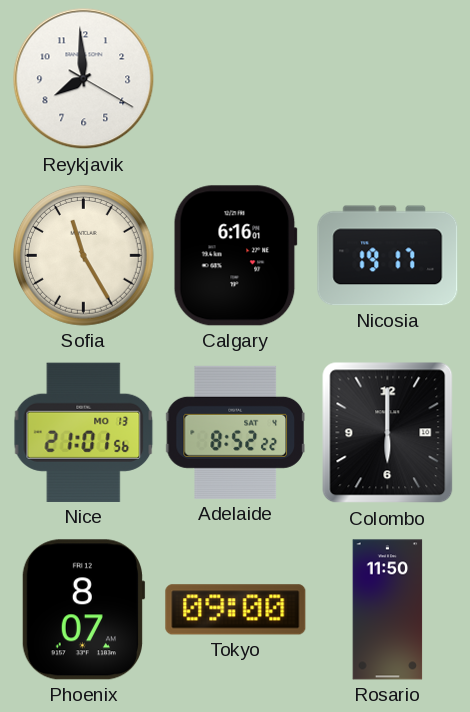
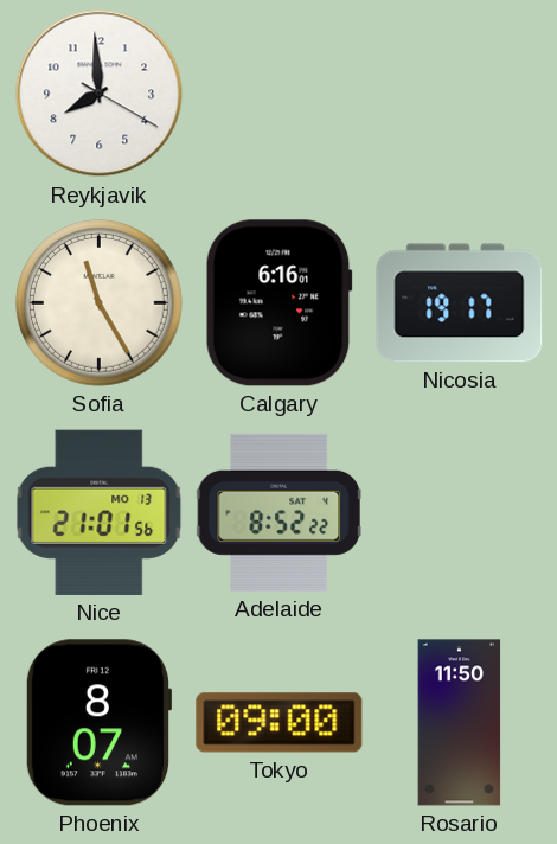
Colombo: 6:00 -> none (388, 433)
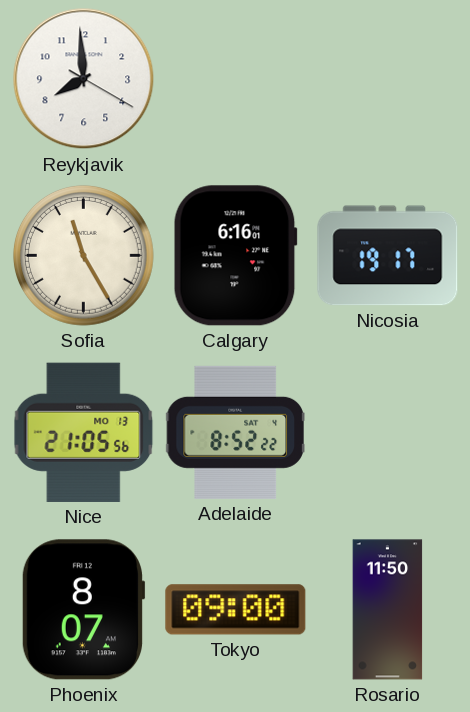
Nice: 21:01 -> 21:05 (84, 432)
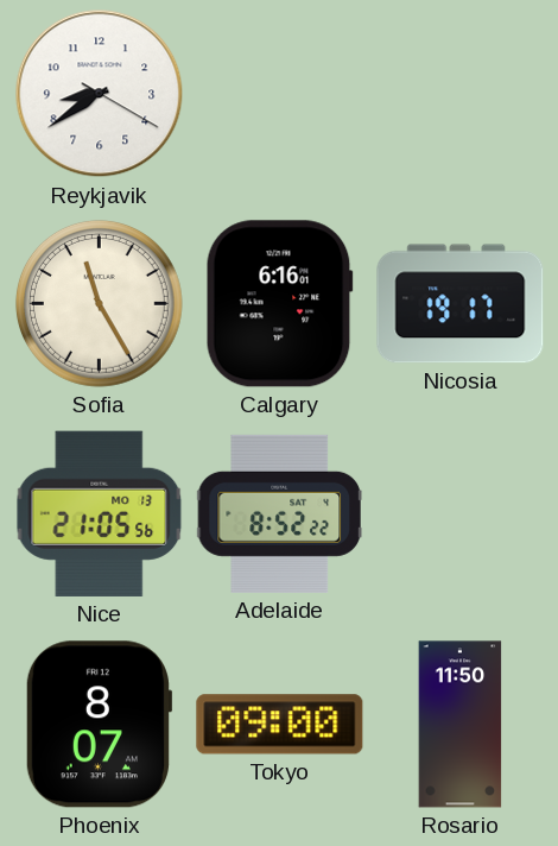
Reykjavik: 7:59 -> 8:39 (100, 94)
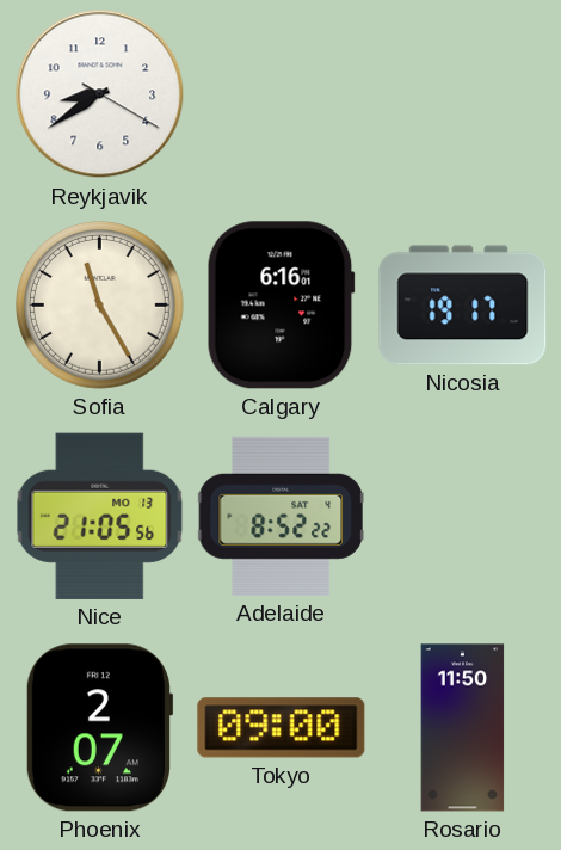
Phoenix: 8:07 -> 2:07 (99, 728)
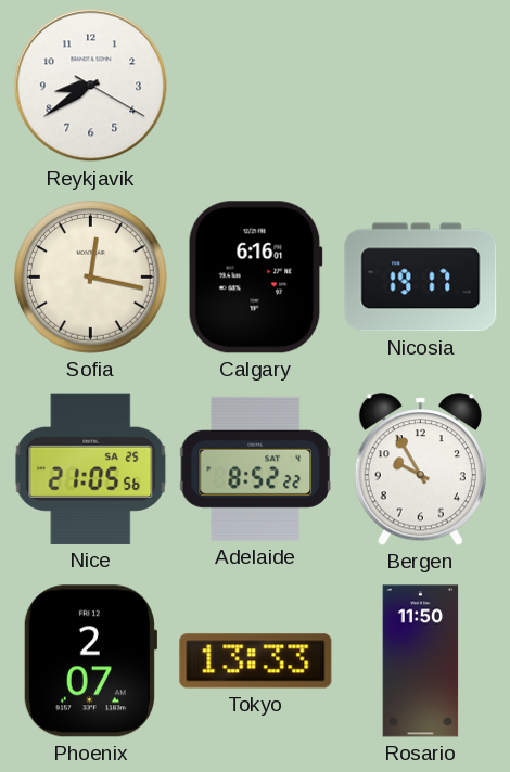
Sofia: 11:25 -> 12:17 (90, 276)
Nice date: MO 13 -> SA 25 (91, 468)
Bergen: none -> 9:55 (420, 469)
Tokyo: 09:00 -> 13:33 (256, 661)
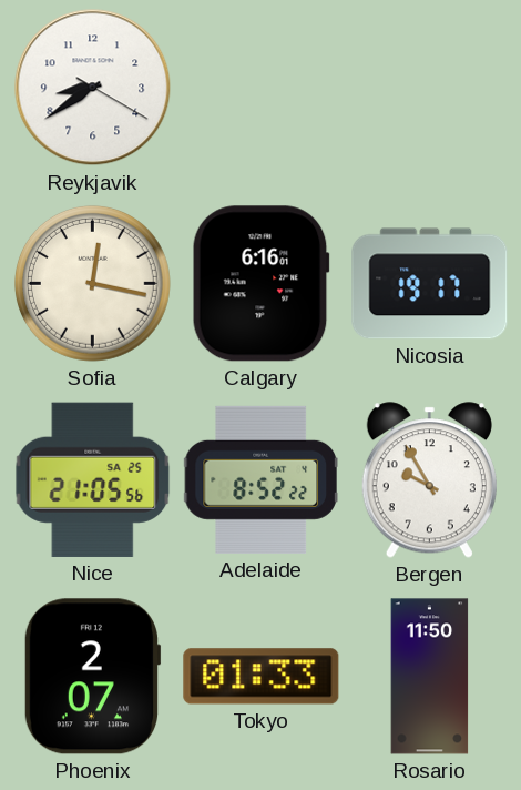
Tokyo: 13:33 -> 01:33 (262, 677)
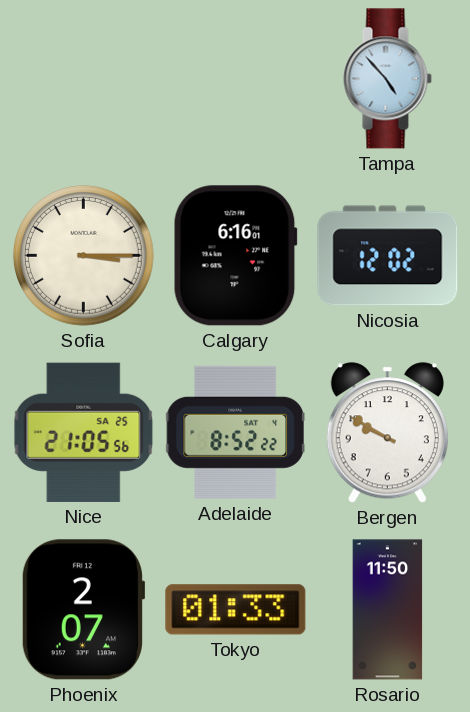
Reykjavik: 8:39 -> none (93, 88)
Tampa: none -> 4:53 (387, 79)
Sofia: 12:17 -> 3:15 (83, 255)
Nicosia: 19:17 -> 12:02 (388, 256)
Bergen: 9:55 -> 9:50 (387, 433)
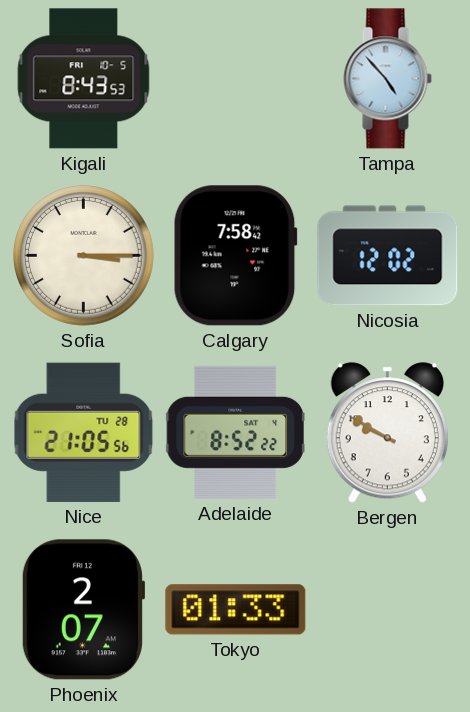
Kigali: none -> 8:43 (84, 79)
Calgary: 6:16 -> 7:58 (235, 256)
Nice date: SA 25 -> TU 28 (84, 432)
Rosario: 11:50 -> none (388, 610)
